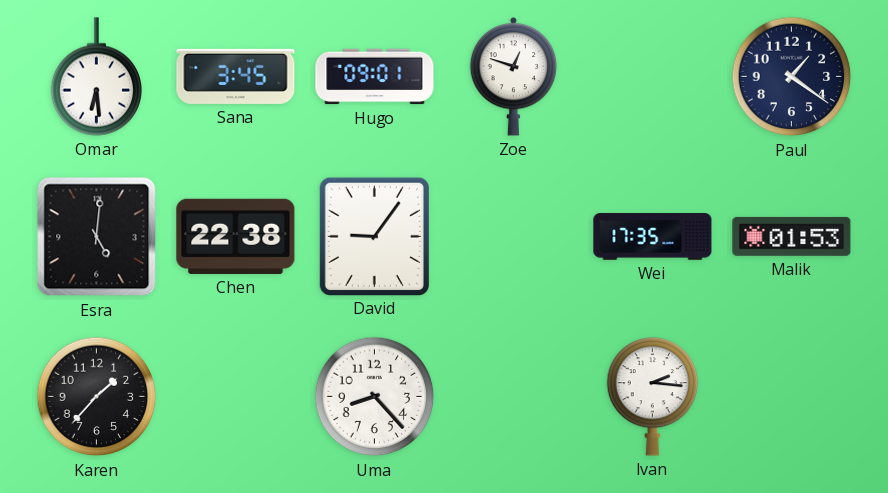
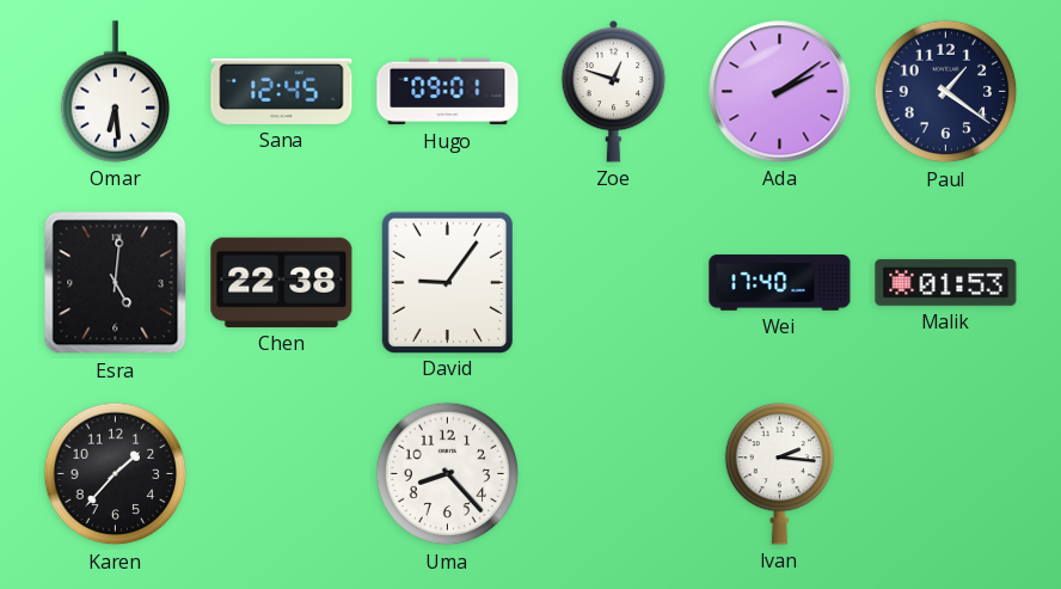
Sana: 3:45 -> 12:45 (282, 91)
Ada: none -> 2:09 (780, 92)
Wei: 17:35 -> 17:40 (780, 283)
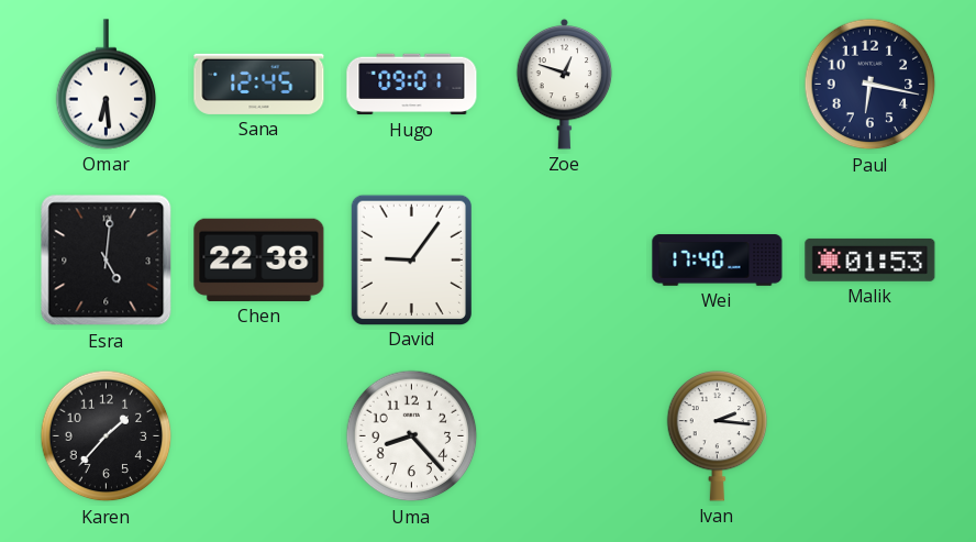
Ada: 2:09 -> none (780, 92)
Paul: 1:21 -> 6:17 (870, 85)
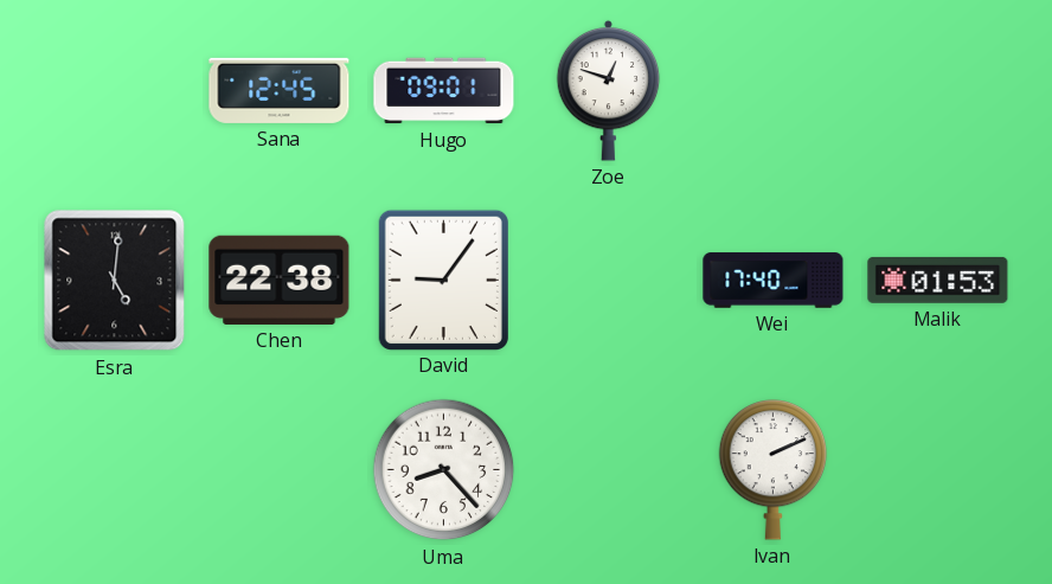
Omar: 6:29 -> none (107, 85)
Paul: 6:17 -> none (870, 85)
Karen: 1:37 -> none (107, 436)
Ivan: 2:16 -> 2:11 (774, 470)
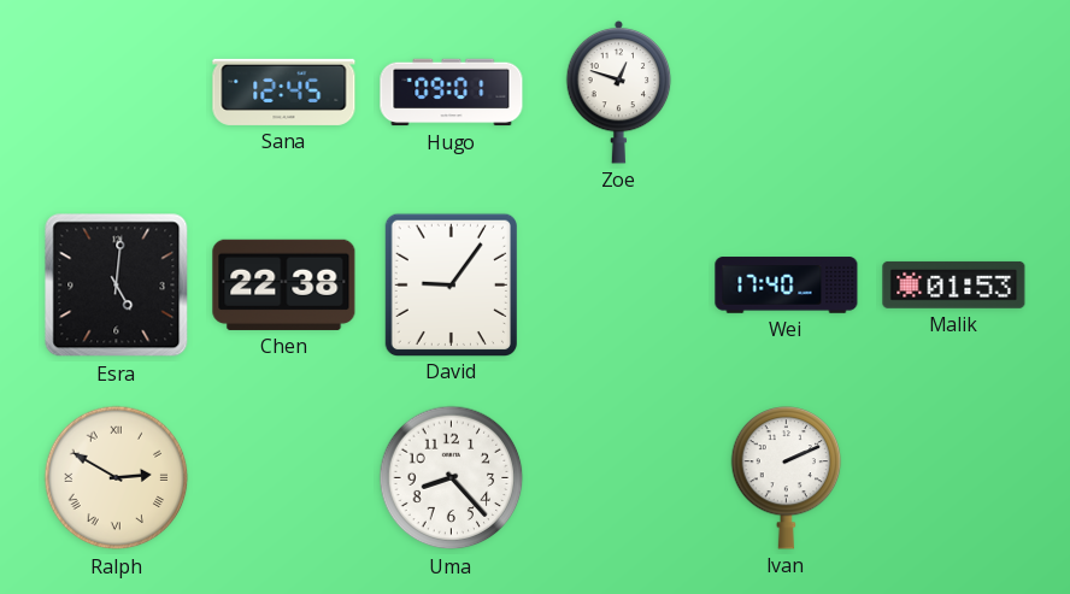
Ralph: none -> 2:50 (117, 478)
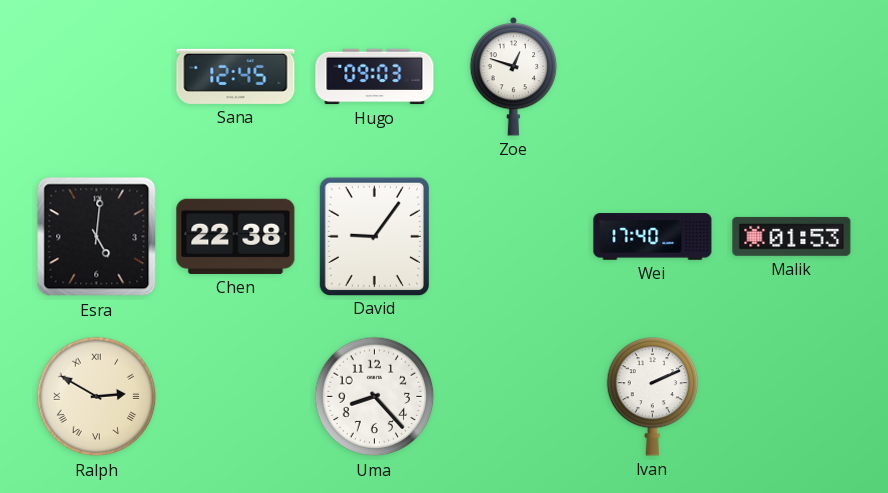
Hugo: 09:01 -> 09:03 (375, 77)
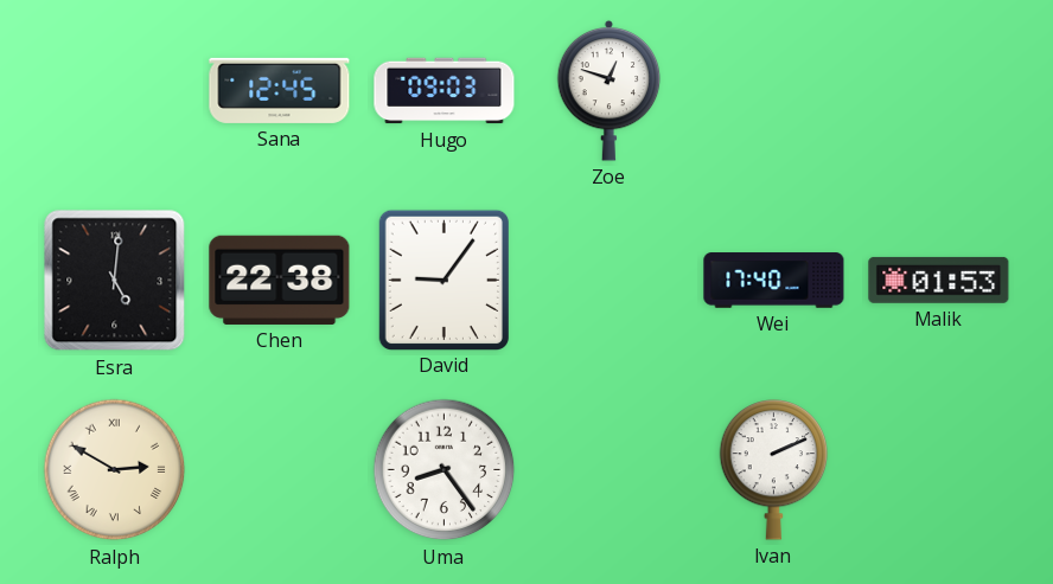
Uma: 8:23 -> 8:24 (445, 470)
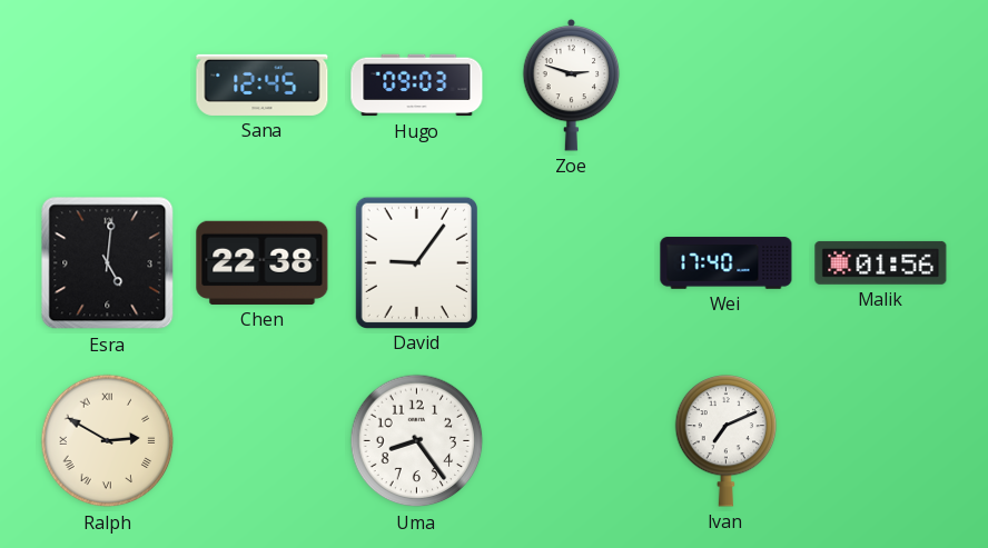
Zoe: 12:48 -> 2:48 (572, 84)
Malik: 01:53 -> 01:56 (881, 262)
Ivan: 2:11 -> 7:11 (727, 441)
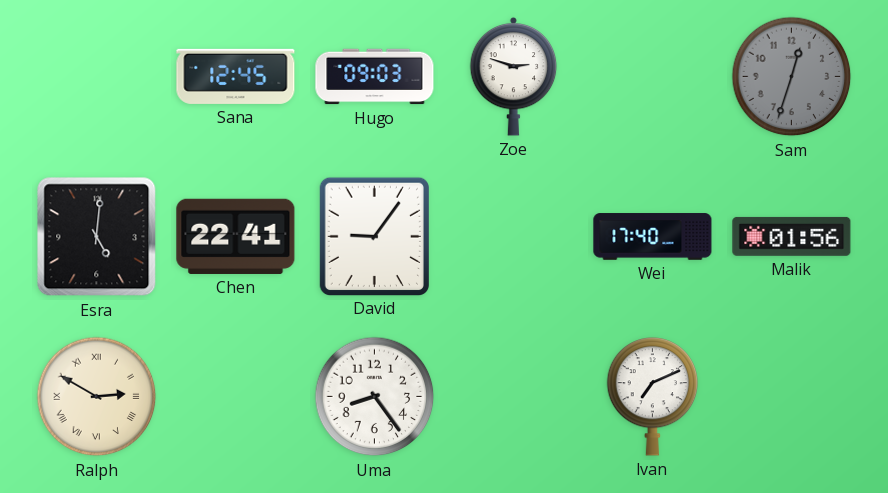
Sam: none -> 12:33 (792, 77)
Chen: 22:38 -> 22:41 (236, 236)
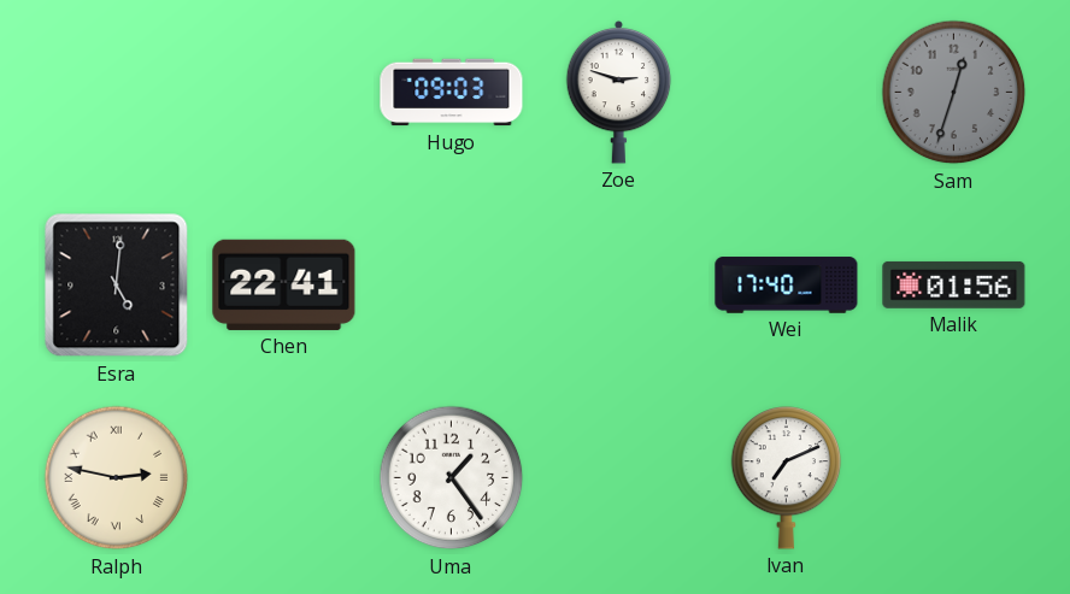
Sana: 12:45 -> none (236, 76)
David: 9:06 -> none (374, 236)
Ralph: 2:50 -> 2:47 (117, 478)
Uma: 8:24 -> 1:24 (452, 478)
